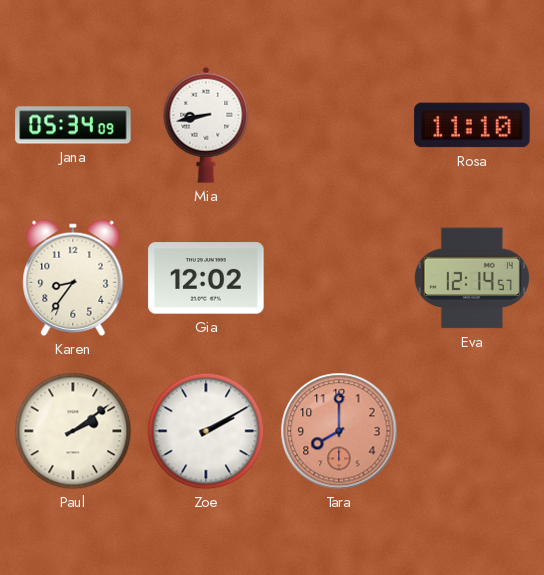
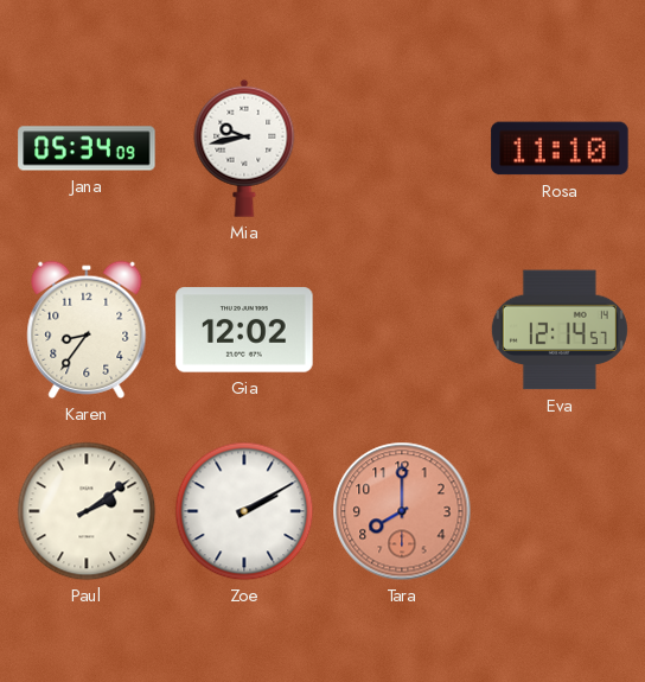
Mia: 8:43 -> 9:43 (244, 148)
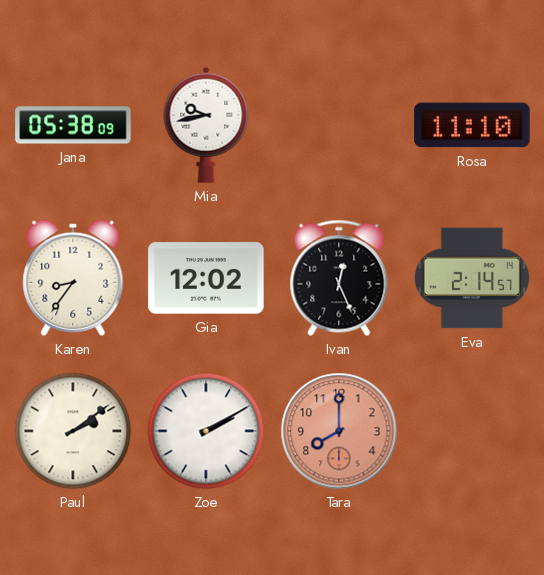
Jana: 05:34 -> 05:38 (73, 125)
Ivan: none -> 12:26 (339, 278)
Eva: 12:14 -> 2:14 (472, 278)
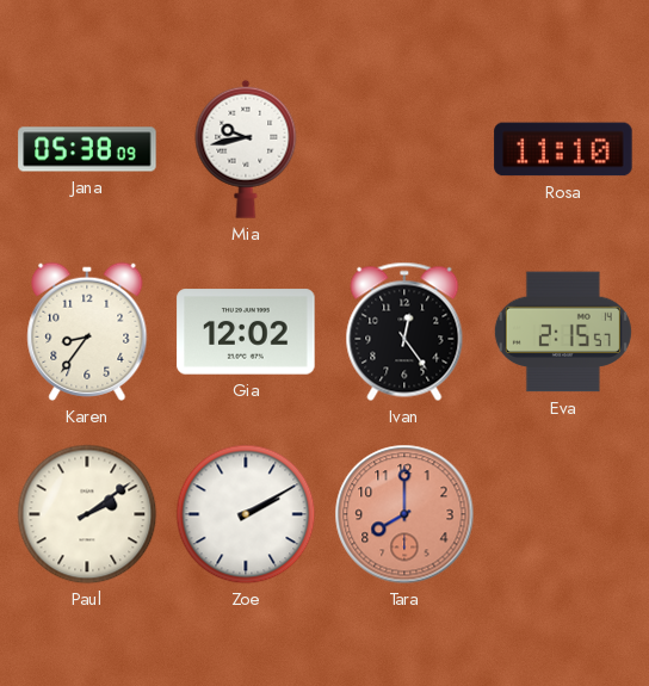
Ivan: 12:26 -> 12:24 (404, 332)
Eva: 2:14 -> 2:15 (563, 332)
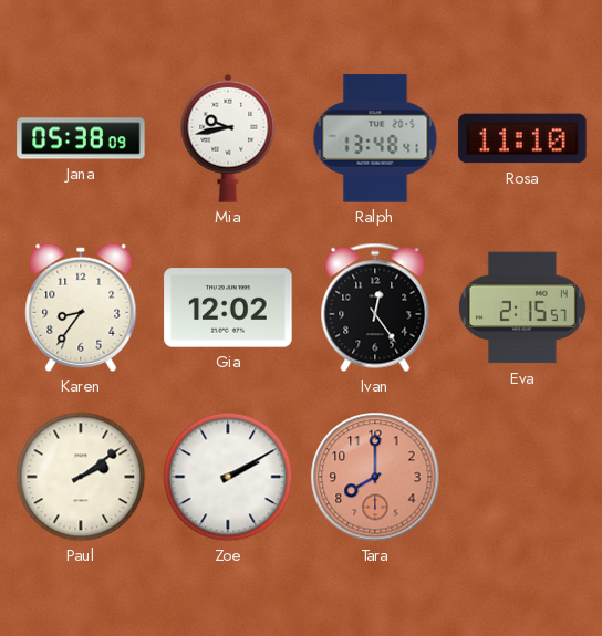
Ralph: none -> 13:48 (375, 138)
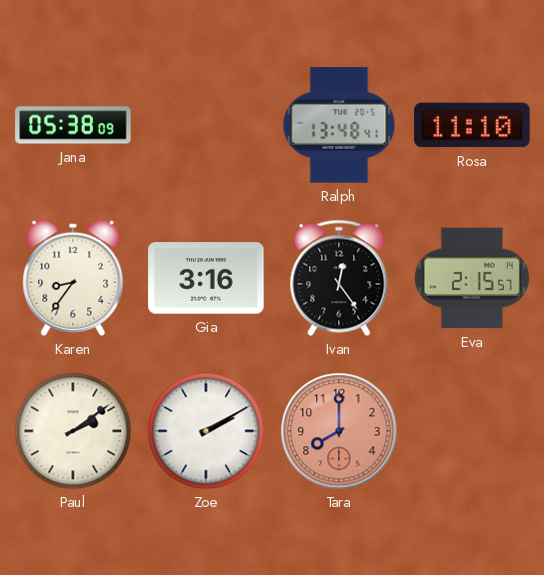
Mia: 9:43 -> none (228, 138)
Gia: 12:02 -> 3:16 (206, 278)
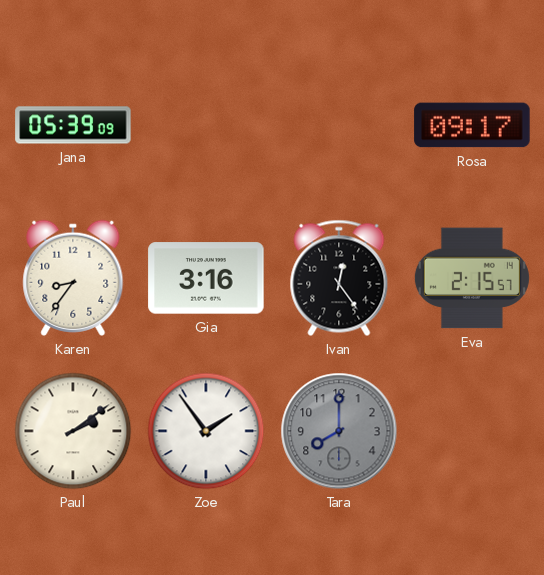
Jana: 05:38 -> 05:39 (73, 125)
Ralph: 13:48 -> none (339, 125)
Rosa: 11:10 -> 09:17 (472, 125)
Zoe: 2:10 -> 1:54 (206, 431)
Tara dial: salmon -> grey (339, 431)
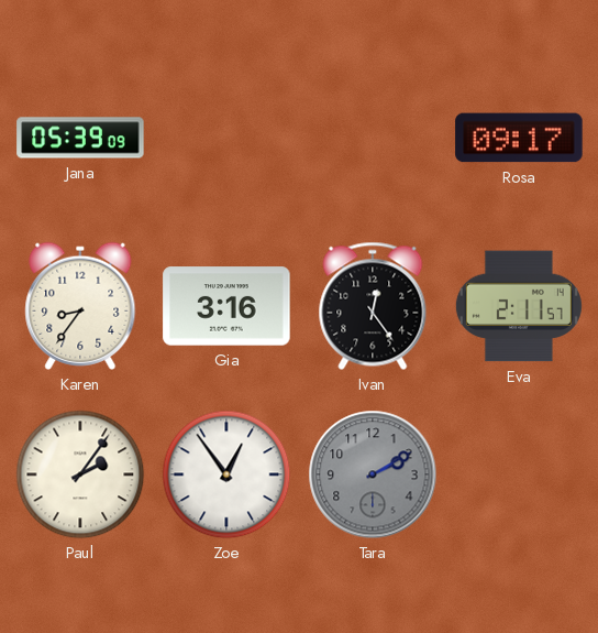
Eva: 2:15 -> 2:11 (519, 306)
Paul: 2:09 -> 2:06 (80, 474)
Zoe: 1:54 -> 12:54 (226, 474)
Tara: 8:00 -> 2:10 (373, 474)
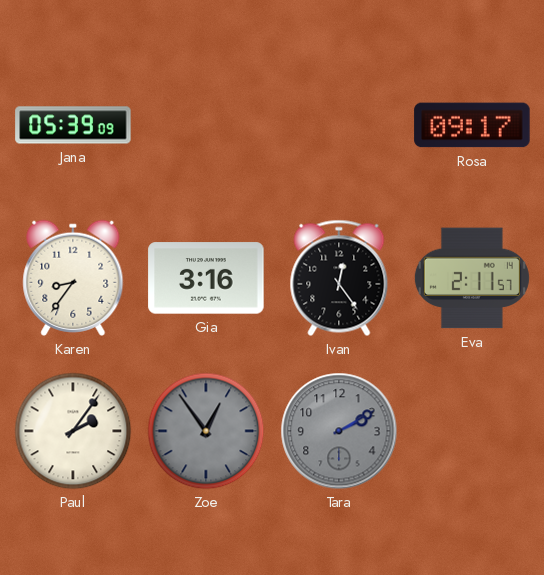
Zoe dial: white -> grey (206, 431)
